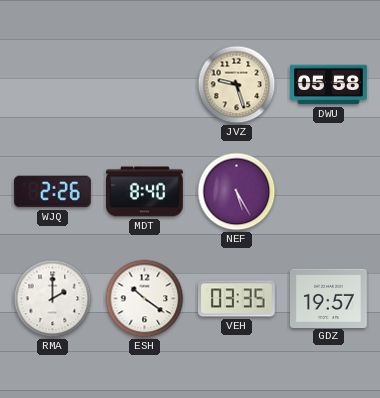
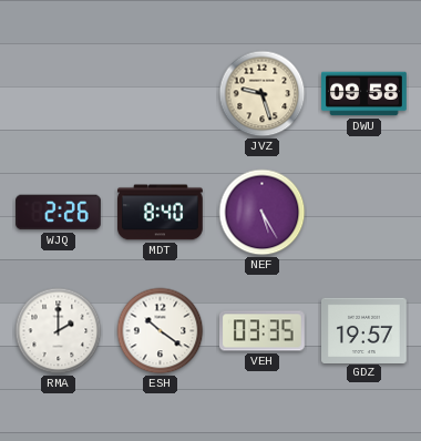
DWU: 05:58 -> 09:58 (364, 94)
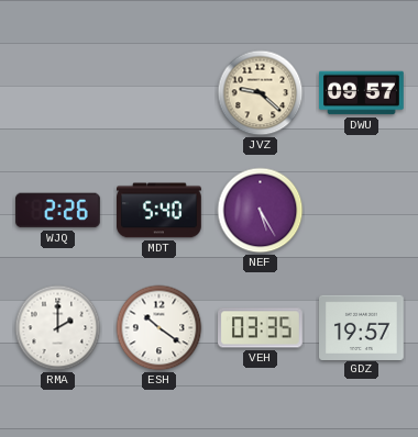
JVZ: 9:27 -> 9:22 (261, 93)
DWU: 09:58 -> 09:57 (362, 93)
MDT: 8:40 -> 5:40 (159, 211)
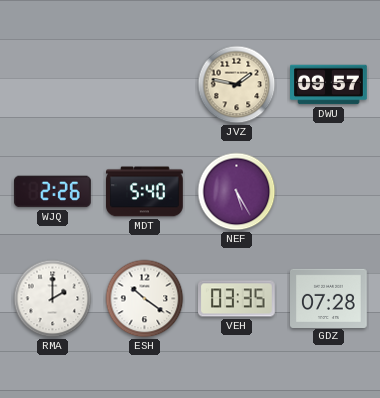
JVZ: 9:22 -> 1:47 (237, 85)
GDZ: 19:57 -> 07:28 (329, 298)
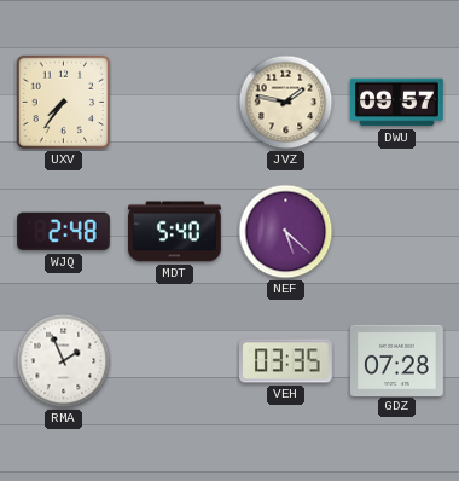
UXV: none -> 7:36 (64, 103)
WJQ: 2:26 -> 2:48 (64, 232)
NEF: 5:25 -> 5:22 (286, 232)
RMA: 2:00 -> 1:56 (64, 361)
ESH: 10:21 -> none (145, 299)
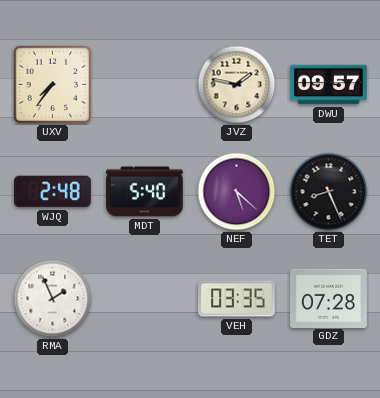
TET: none -> 8:26 (329, 192)
